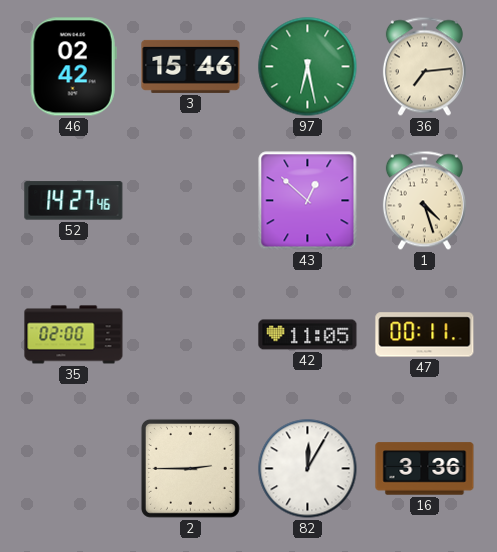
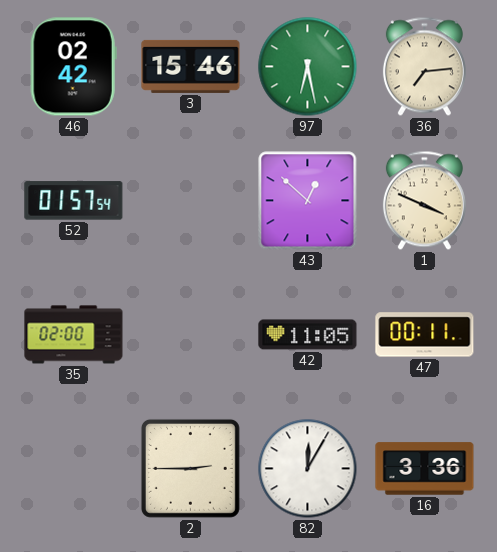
52: 14:27 -> 01:57 (74, 201)
1: 4:27 -> 3:49 (424, 201)
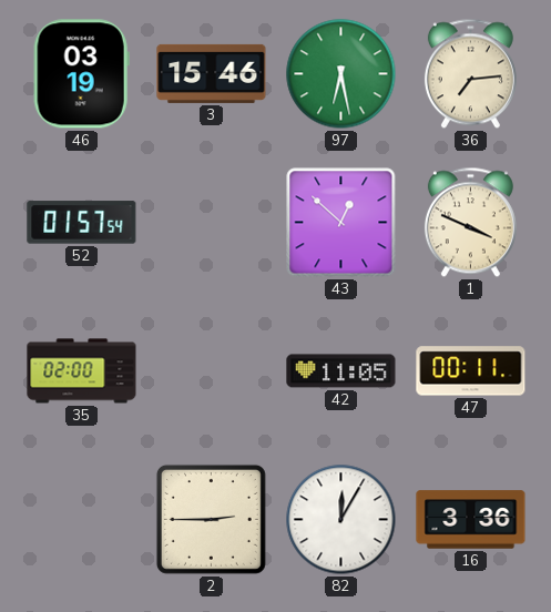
46: 02:42 -> 03:19 (81, 74)
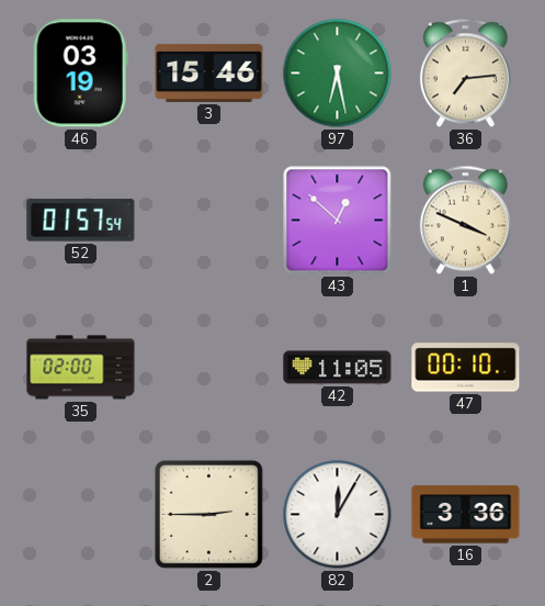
47: 00:11 -> 00:10 (466, 368)
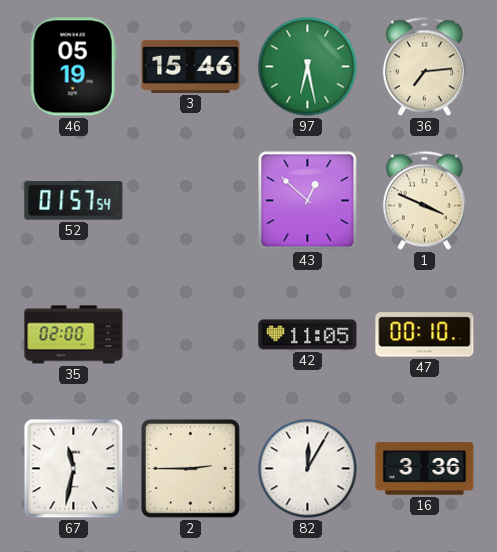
46: 03:19 -> 05:19 (73, 67)
67: none -> 11:32 (74, 469)
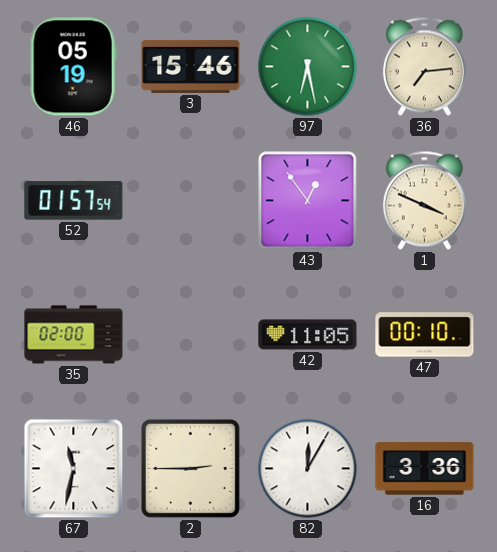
43: 12:52 -> 12:54 (308, 201)
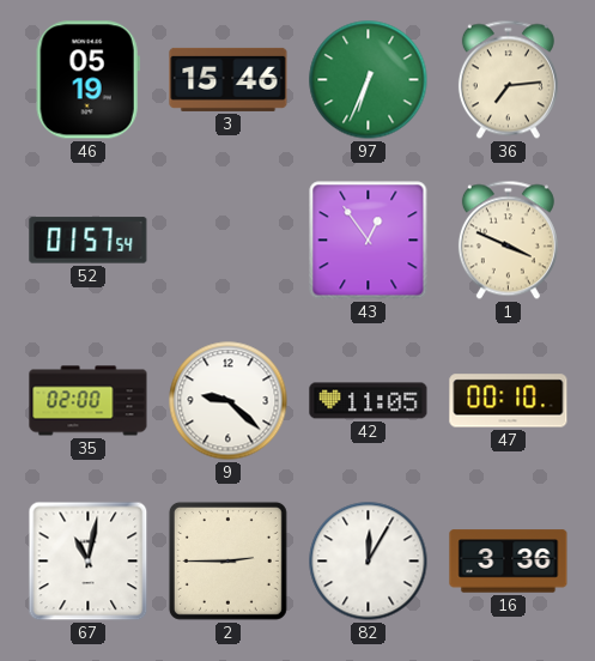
97: 6:28 -> 6:34 (369, 80)
9: none -> 9:22 (229, 401)
67: 11:32 -> 11:02 (89, 562)
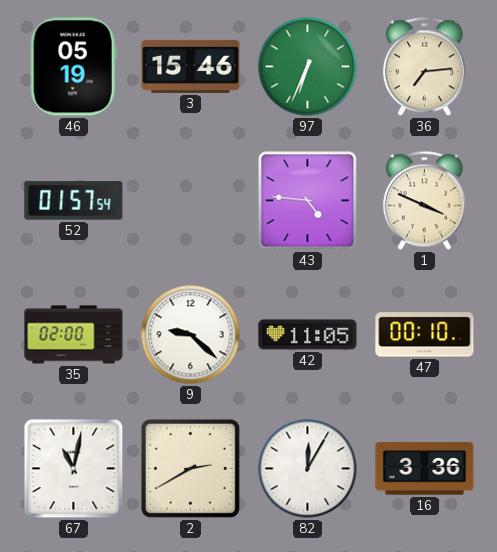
43: 12:54 -> 4:46 (308, 201)
2: 2:45 -> 2:40 (190, 468)
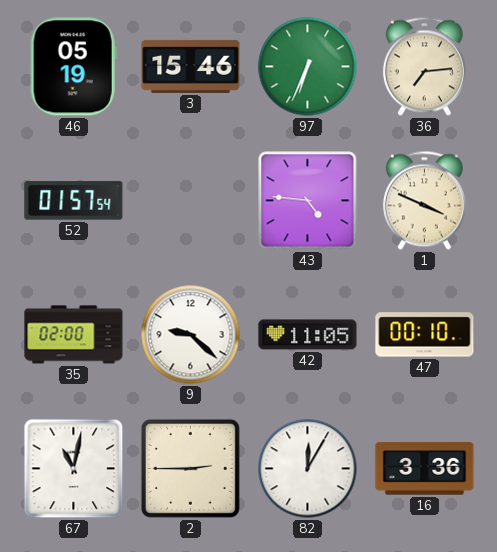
2: 2:40 -> 2:45 (190, 468)
